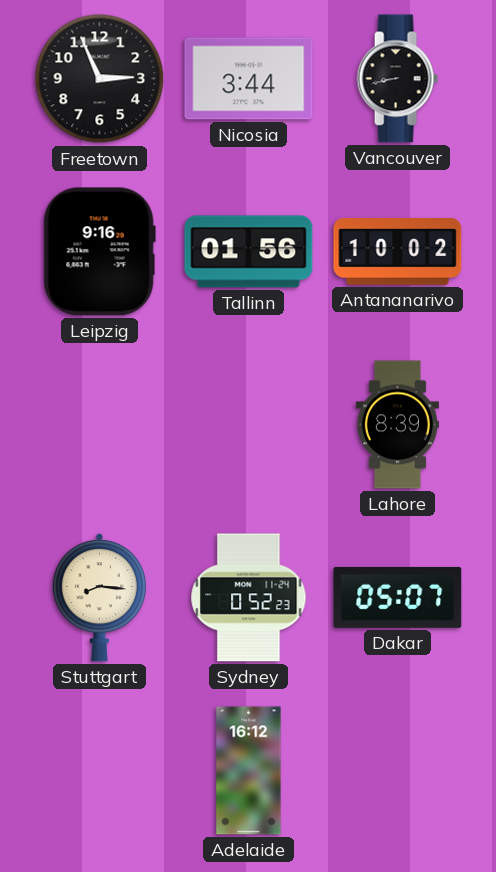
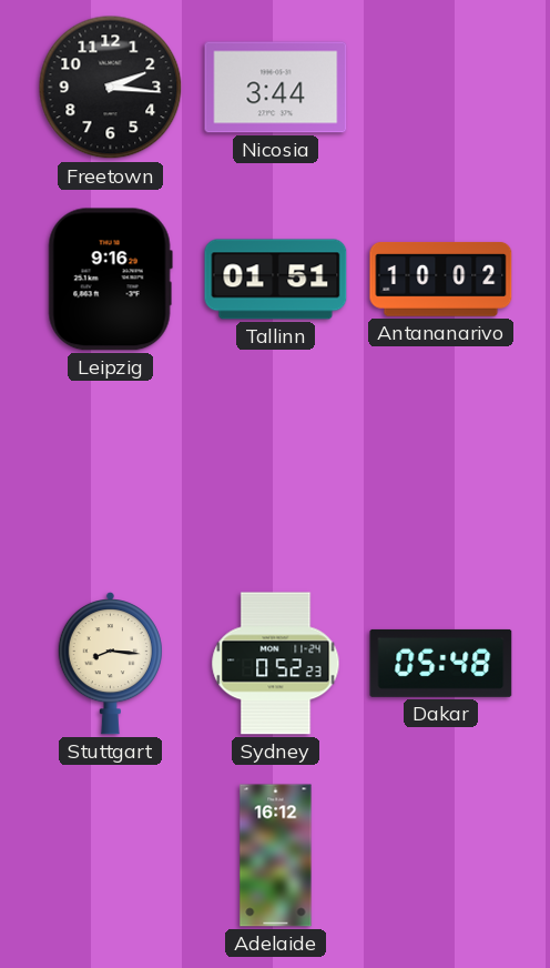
Freetown: 2:56 -> 2:16 (111, 88)
Vancouver: 8:43 -> none (397, 79)
Tallinn: 01:56 -> 01:51 (276, 280)
Lahore: 8:39 -> none (397, 425)
Dakar: 05:07 -> 05:48 (441, 663)
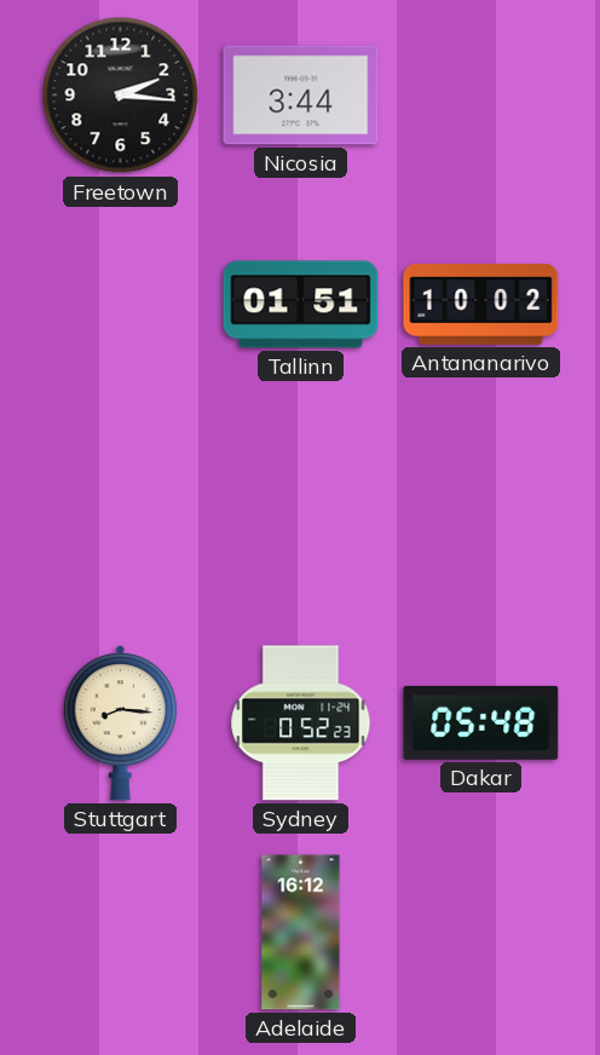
Leipzig: 9:16 -> none (110, 280)
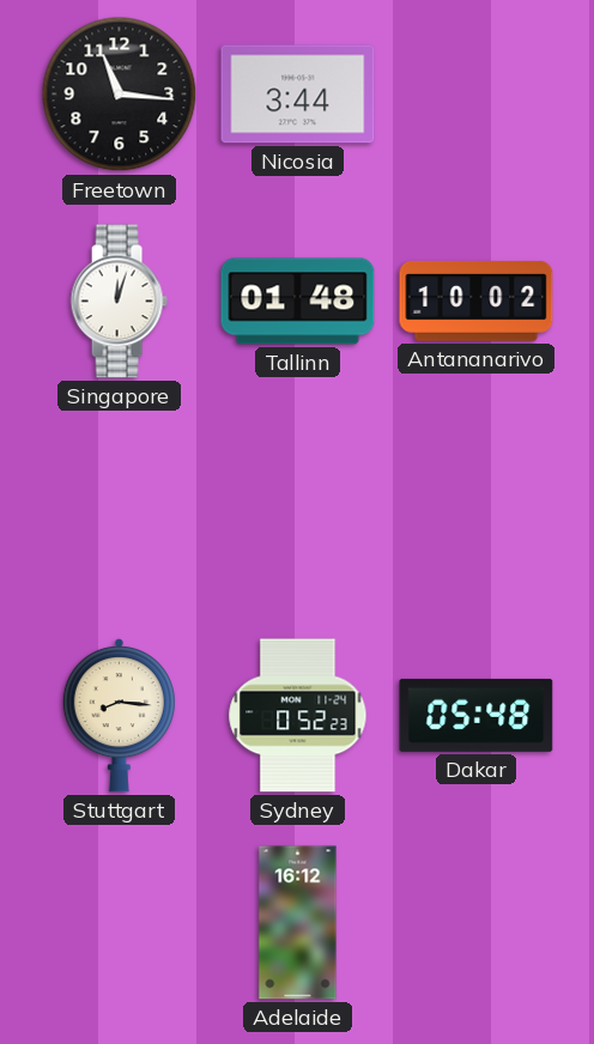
Freetown: 2:16 -> 11:16 (120, 95)
Singapore: none -> 12:03 (119, 302)
Tallinn: 01:51 -> 01:48 (298, 302)
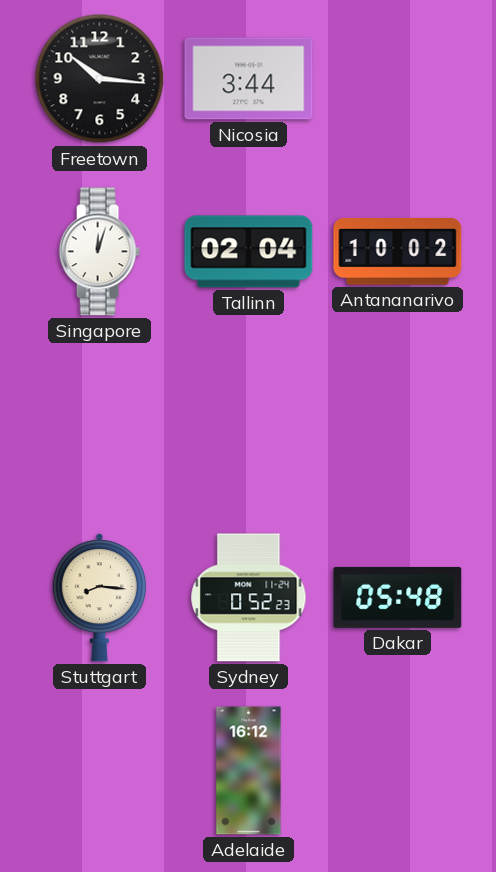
Freetown: 11:16 -> 10:16 (100, 79)
Tallinn: 01:48 -> 02:04 (249, 252)
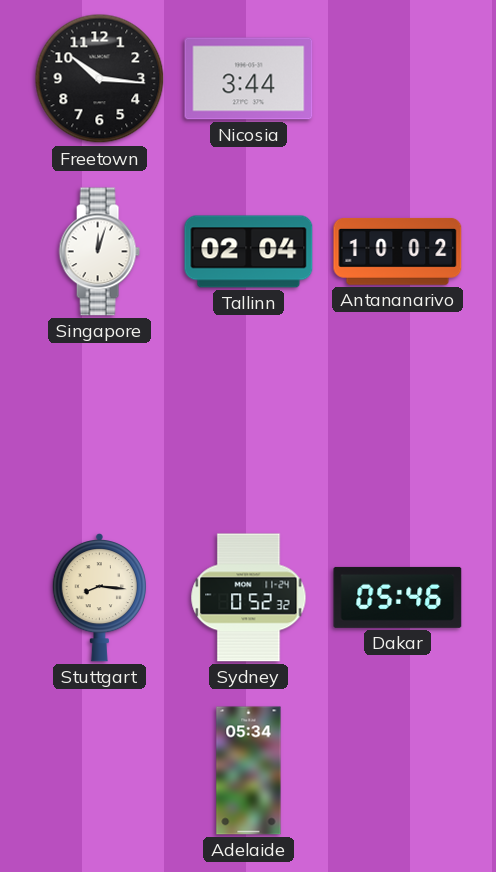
Sydney: 0:52:23 -> 0:52:32 (249, 598)
Dakar: 05:48 -> 05:46 (398, 597)
Adelaide: 16:12 -> 05:34 (249, 771)
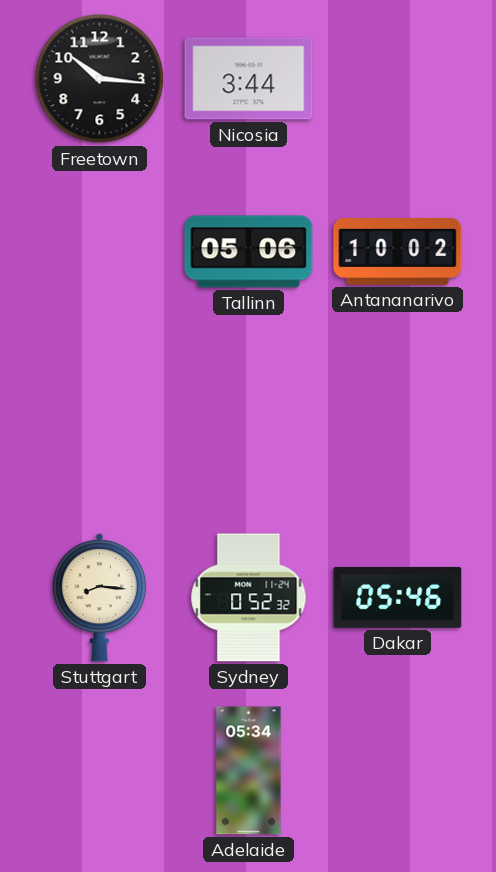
Singapore: 12:03 -> none (99, 252)
Tallinn: 02:04 -> 05:06 (249, 252)
